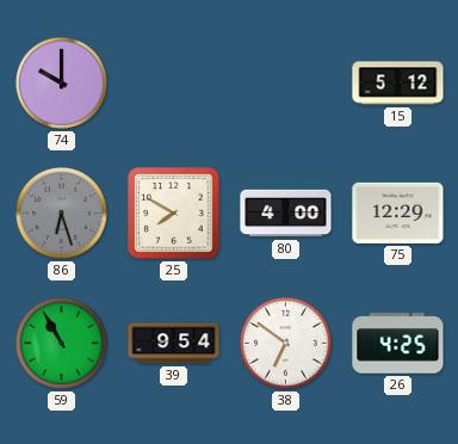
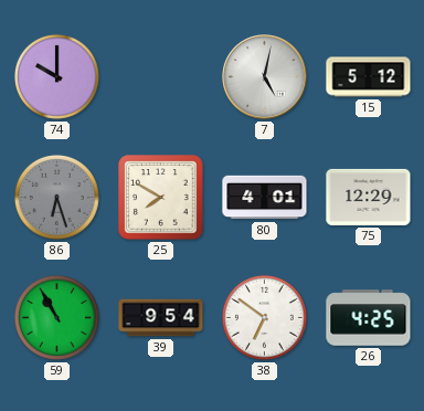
7: none -> 5:02 (265, 77)
80: 4:00 -> 4:01 (265, 198)
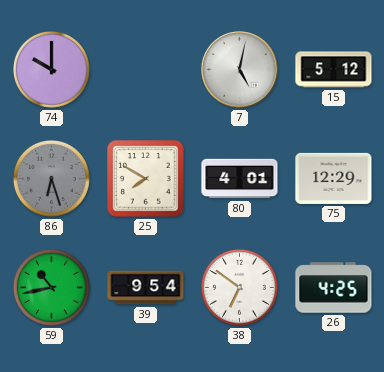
59: 10:55 -> 10:43 (51, 287)
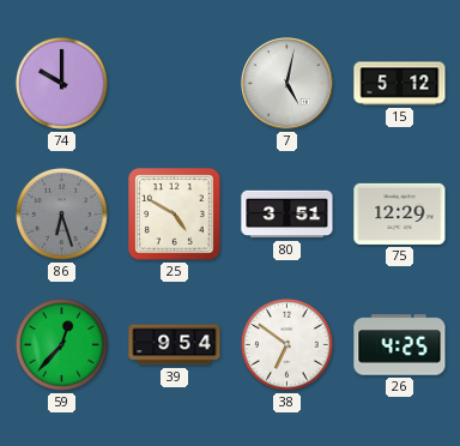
25: 7:50 -> 4:50 (175, 215)
80: 4:01 -> 3:51 (287, 215)
59: 10:43 -> 12:37 (61, 344)
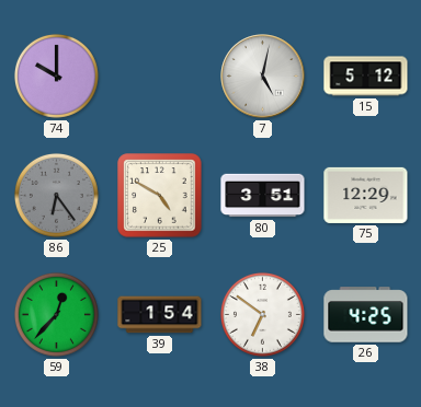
86: 6:27 -> 6:24 (56, 195)
39: 9:54 -> 1:54 (160, 315)
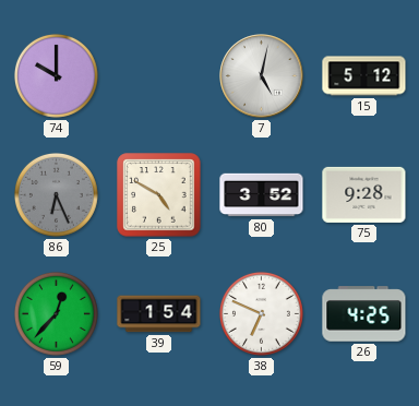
86: 6:24 -> 6:26 (56, 194)
80: 3:51 -> 3:52 (262, 195)
75: 12:29 -> 9:28 (364, 194)
38: 6:51 -> 6:49 (261, 313)
